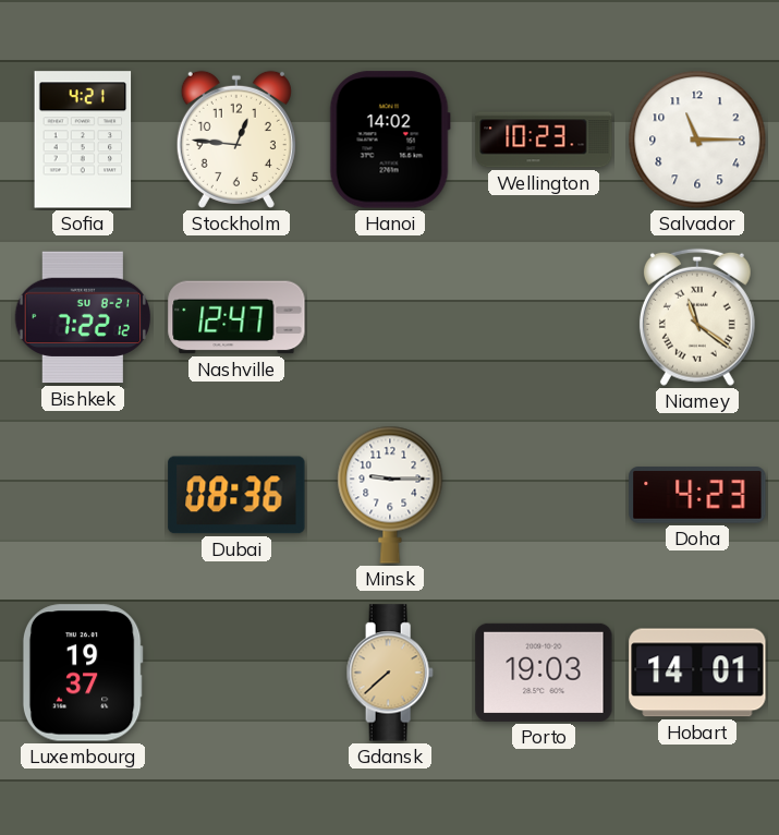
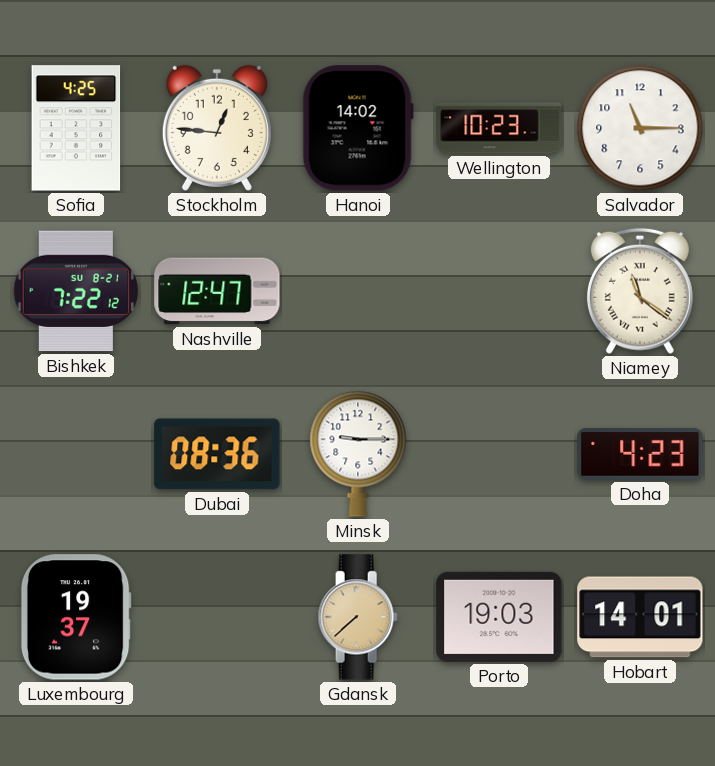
Sofia: 4:21 -> 4:25 (76, 128)
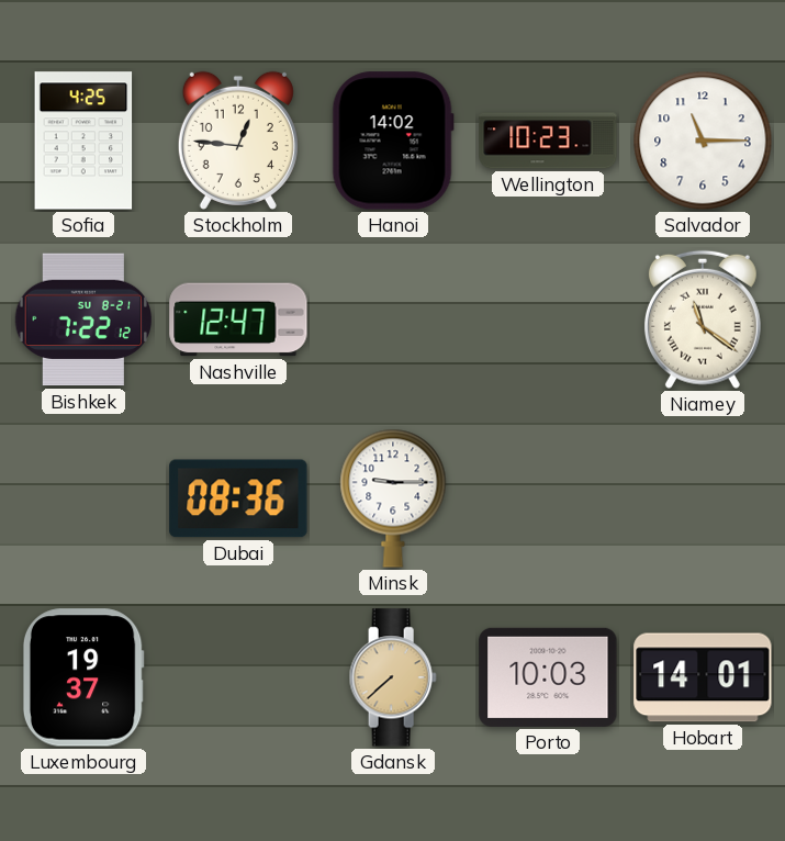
Doha: 4:23 -> none (640, 454)
Porto: 19:03 -> 10:03 (548, 677)
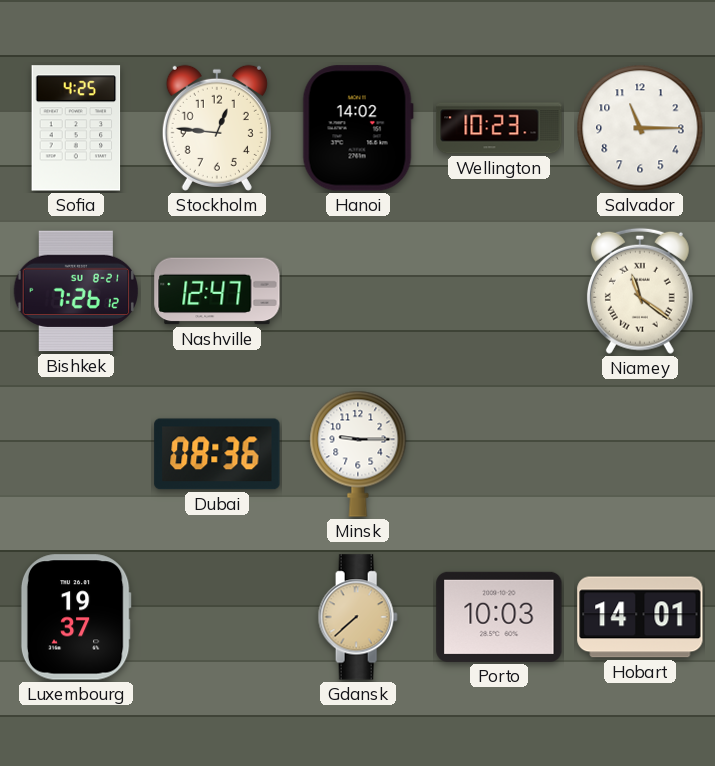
Bishkek: 7:22 -> 7:26 (76, 291)
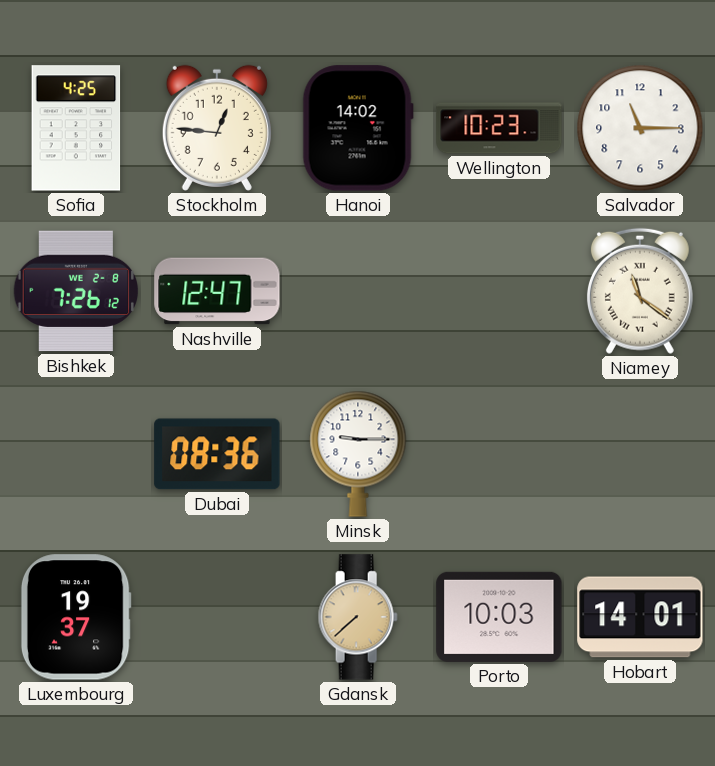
Bishkek date: SU 8-21 -> WE 2-8 (76, 291)
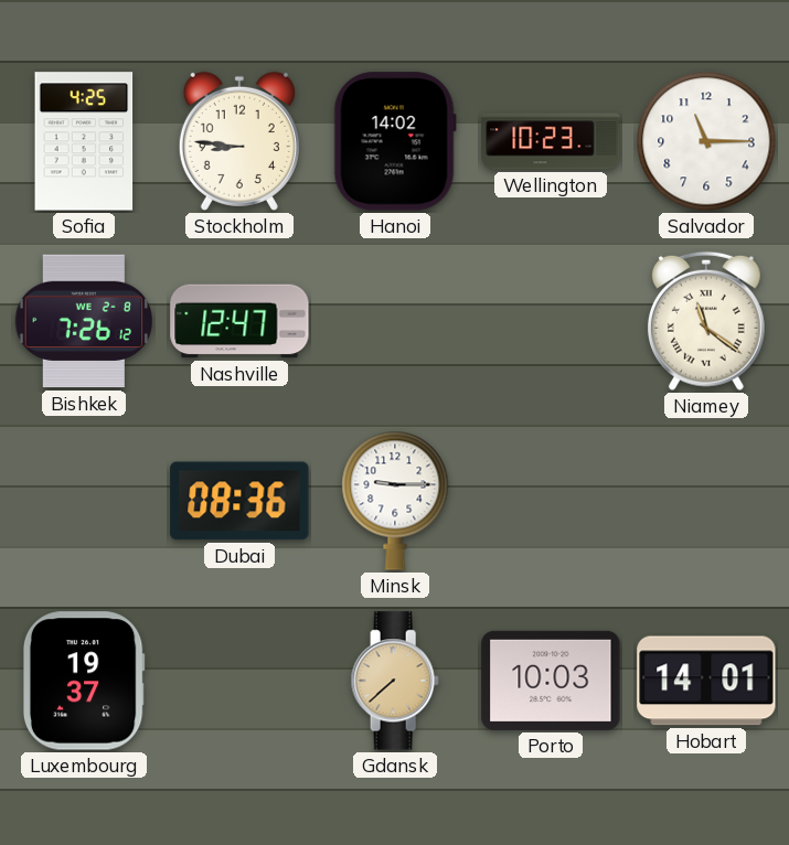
Stockholm: 12:46 -> 8:46 (239, 141)
